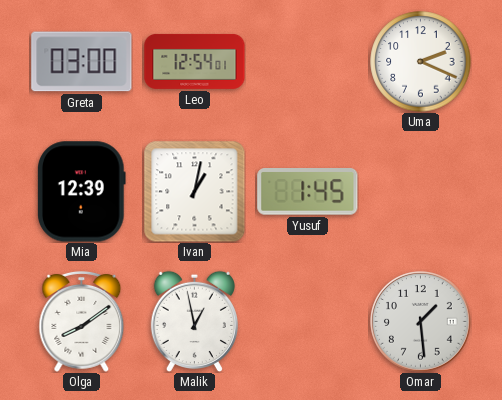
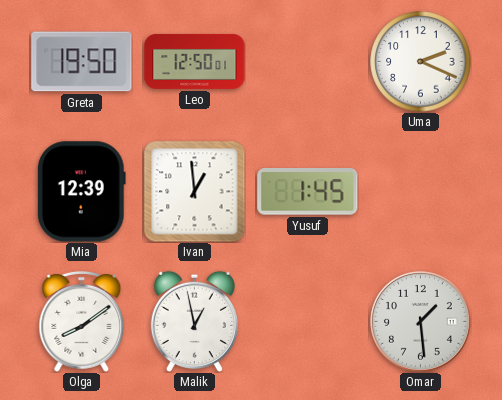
Greta: 03:00 -> 19:50 (82, 62)
Leo: 12:54 -> 12:50 (195, 61)
Ivan: 1:02 -> 12:59 (194, 191)
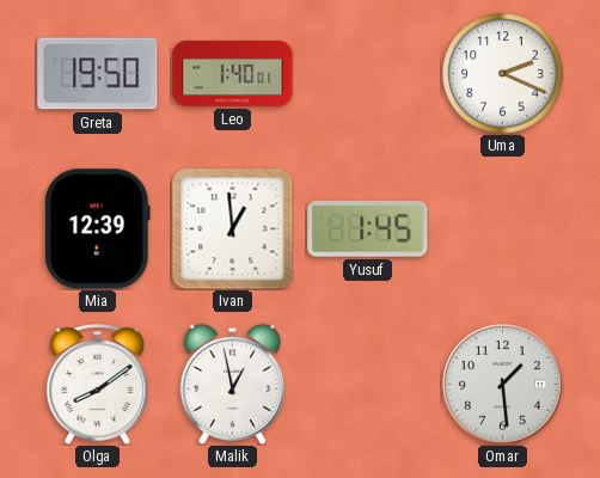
Leo: 12:50 -> 1:40 (233, 73)
